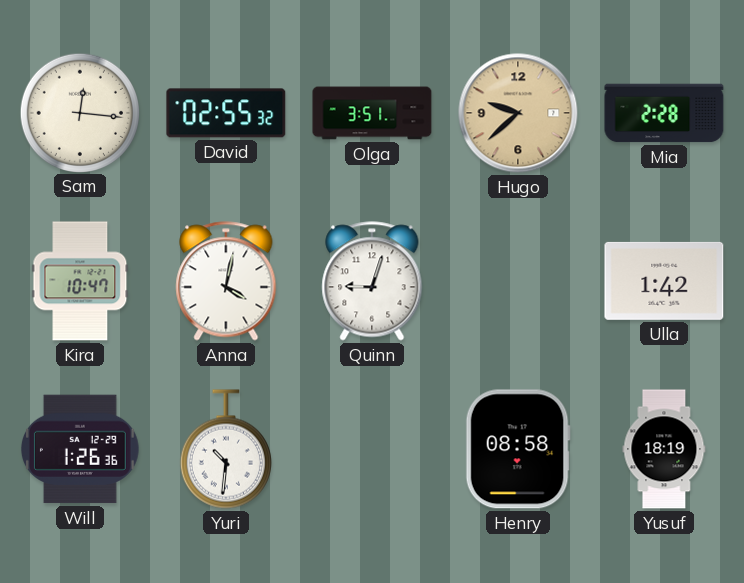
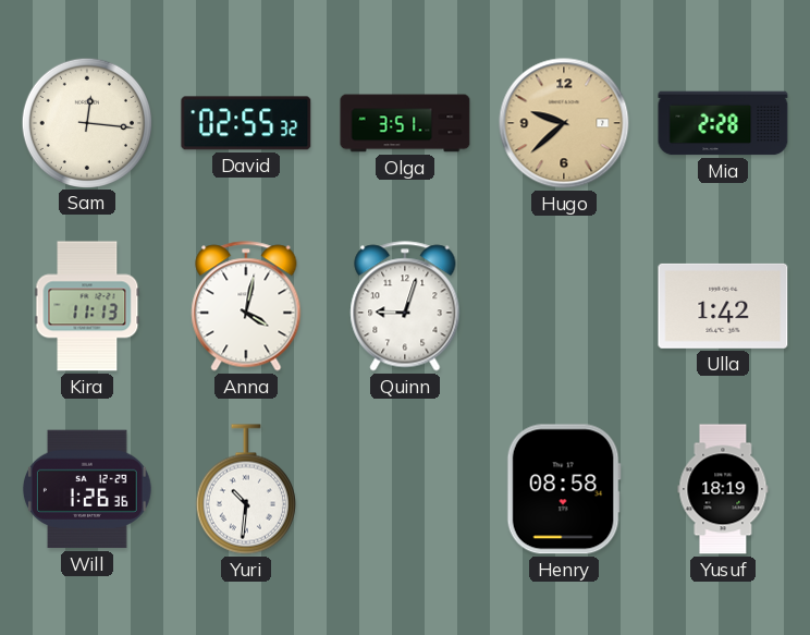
Kira: 10:47 -> 11:13 (87, 306)
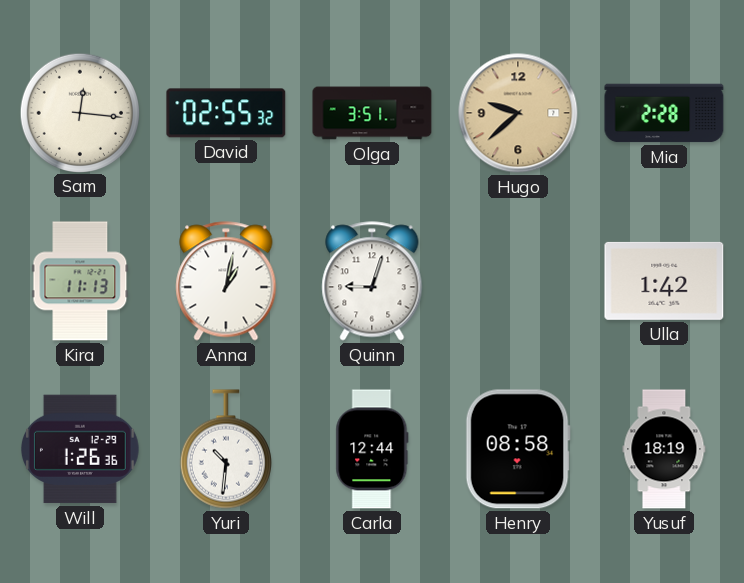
Anna: 4:02 -> 1:02 (226, 281)
Carla: none -> 12:44 (372, 449)
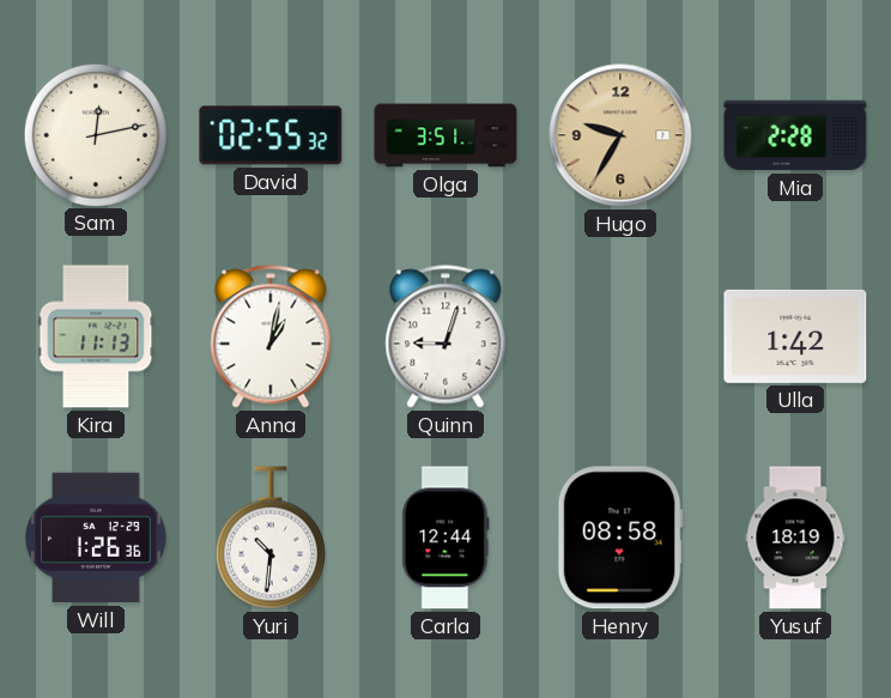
Sam: 12:16 -> 12:13 (95, 134)
Hugo: 9:38 -> 9:35 (620, 135)
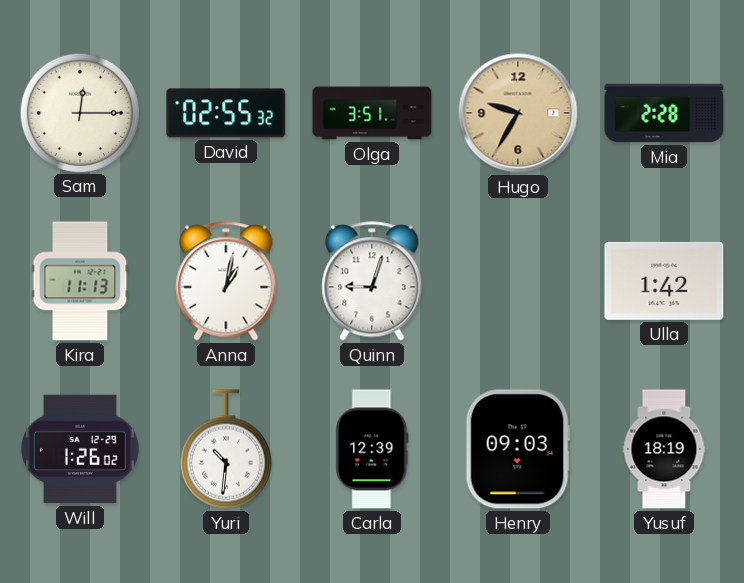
Sam: 12:13 -> 12:15 (79, 112)
Will: 1:26:36 -> 1:26:02 (80, 449)
Carla: 12:44 -> 12:39 (372, 449)
Henry: 08:58 -> 09:03 (518, 449)
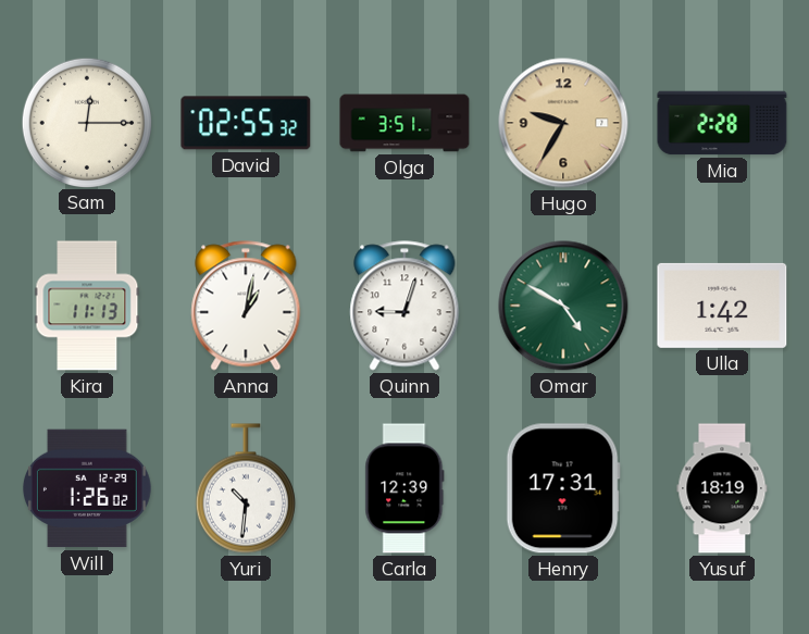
Omar: none -> 4:50 (563, 306)
Henry: 09:03 -> 17:31 (563, 488)
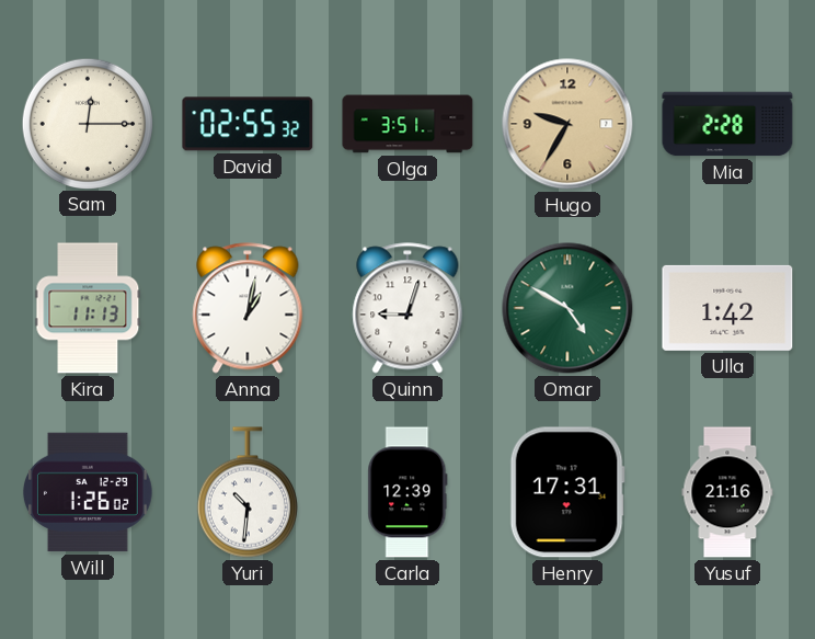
Yusuf: 18:19 -> 21:16 (727, 492)
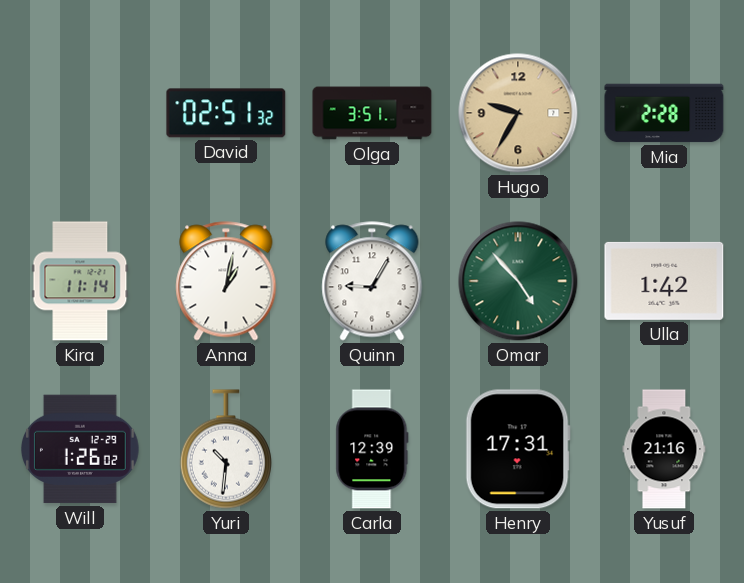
Sam: 12:15 -> none (87, 123)
David: 02:55 -> 02:51 (226, 113)
Kira: 11:13 -> 11:14 (80, 281)
Quinn: 9:03 -> 9:05 (372, 281)
Omar: 4:50 -> 4:53 (518, 281)
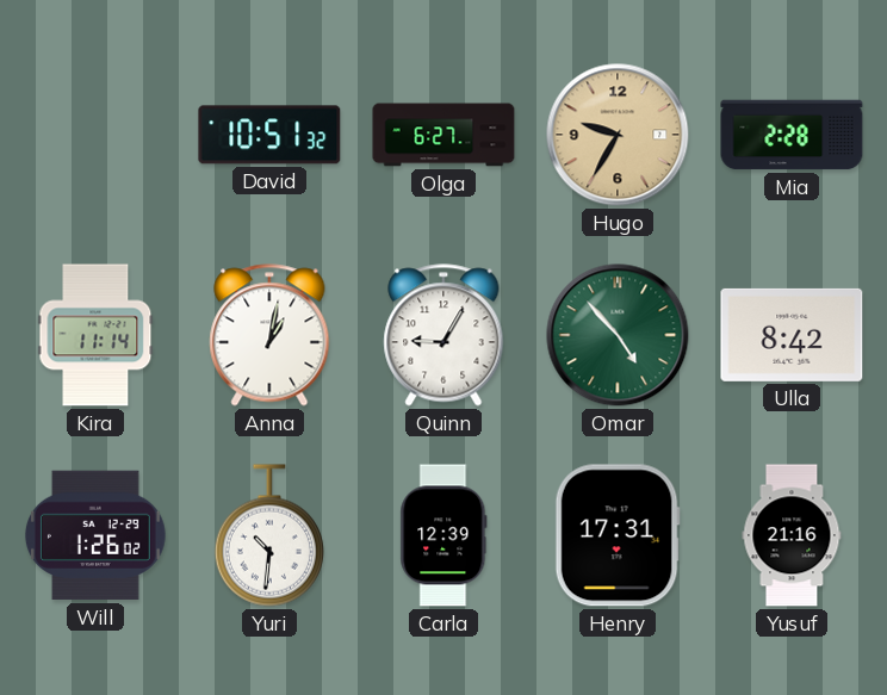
David: 02:51 -> 10:51 (269, 135)
Olga: 3:51 -> 6:27 (443, 135)
Ulla: 1:42 -> 8:42 (792, 335)
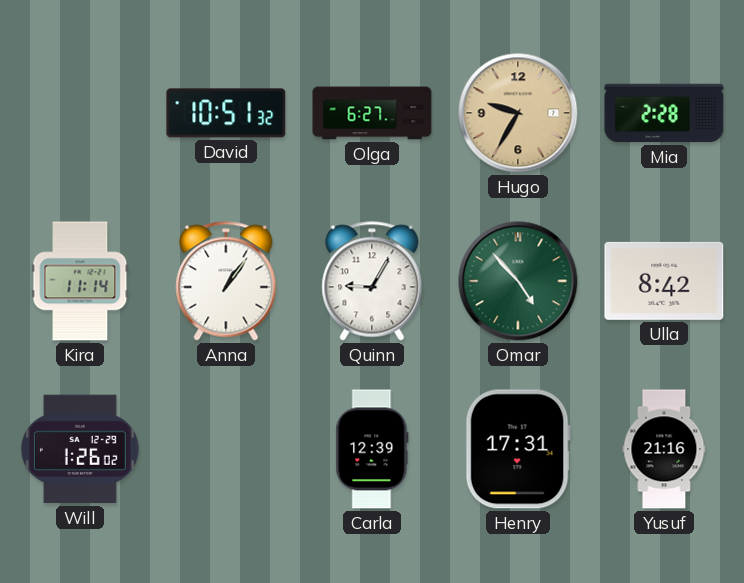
Anna: 1:02 -> 1:06 (226, 281)
Yuri: 10:31 -> none (269, 535)
